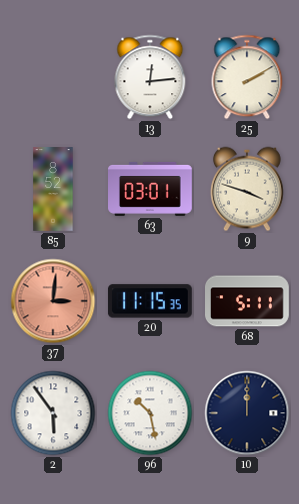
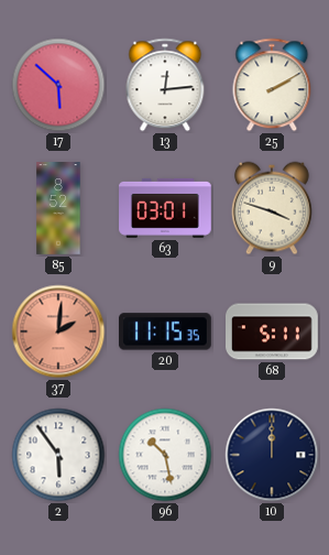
17: none -> 5:52 (58, 85)
37: 3:01 -> 2:01 (58, 331)
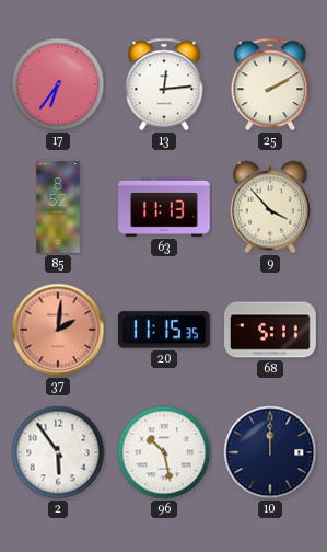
17: 5:52 -> 6:36 (58, 84)
63: 03:01 -> 11:13 (165, 207)
9: 3:48 -> 3:53 (270, 207)
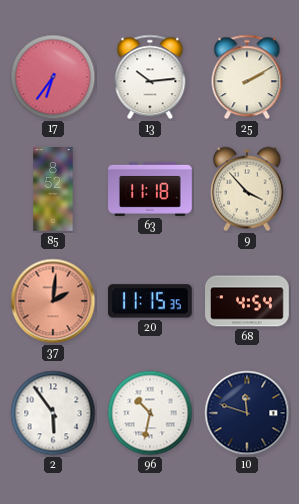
13: 12:14 -> 10:14 (150, 77)
63: 11:13 -> 11:18 (151, 189)
68: 5:11 -> 4:54 (248, 301)
96: 10:28 -> 10:32 (150, 413)
10: 12:00 -> 11:48 (247, 413)
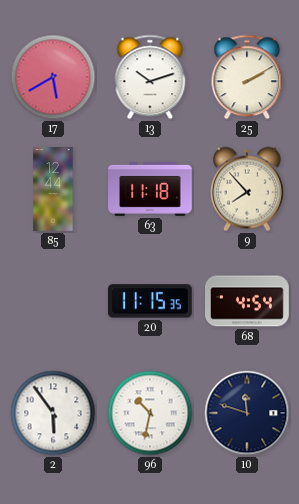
17: 6:36 -> 5:40 (53, 77)
13: 10:14 -> 10:12 (150, 77)
85: 8:52 -> 12:44 (53, 189)
9: 3:53 -> 7:53 (247, 189)
37: 2:01 -> none (53, 301)
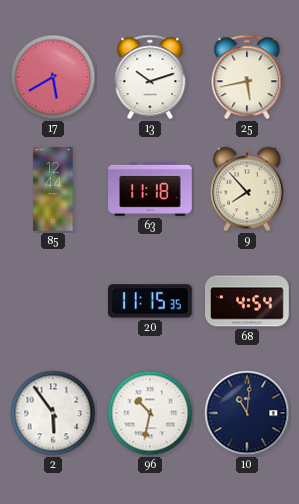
25: 2:10 -> 5:43 (247, 77)
10: 11:48 -> 11:01 (247, 413)
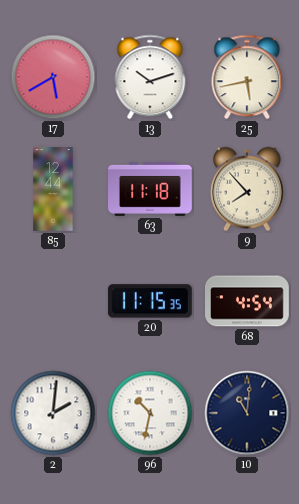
2: 5:54 -> 2:01 (53, 413)
